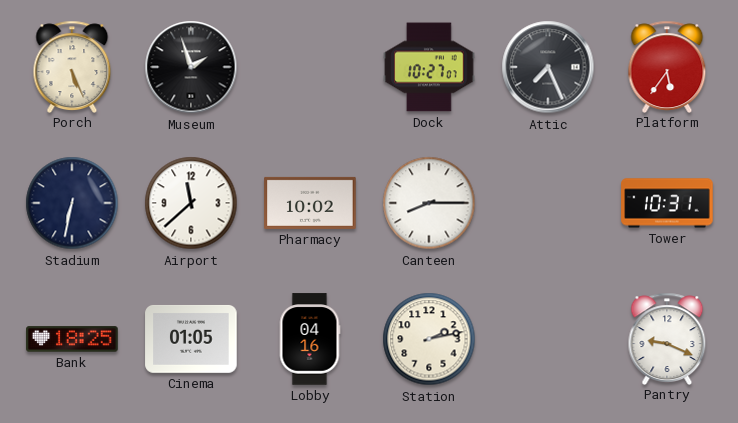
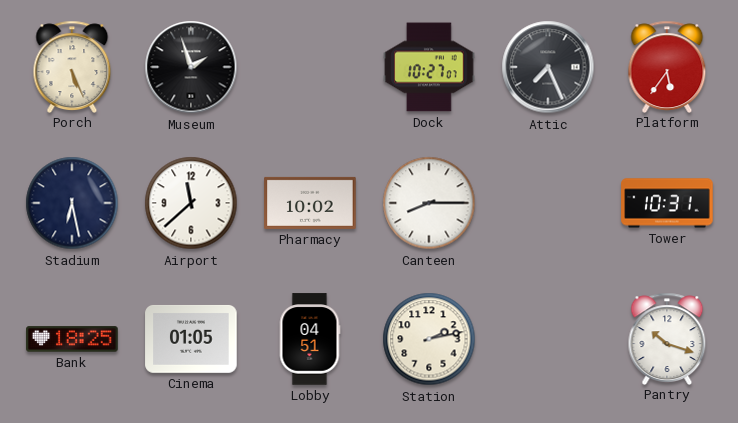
Stadium: 6:32 -> 6:28 (72, 203)
Lobby: 04:16 -> 04:51 (310, 339)
Pantry: 9:19 -> 10:18 (667, 338)
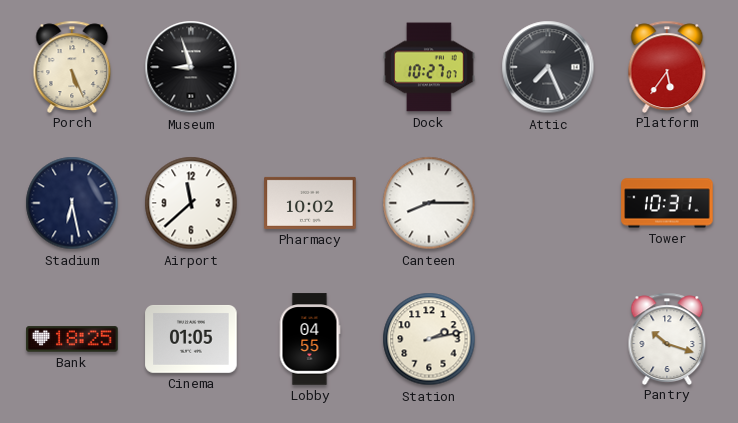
Museum: 1:57 -> 8:57 (191, 67)
Lobby: 04:51 -> 04:55 (310, 339)
